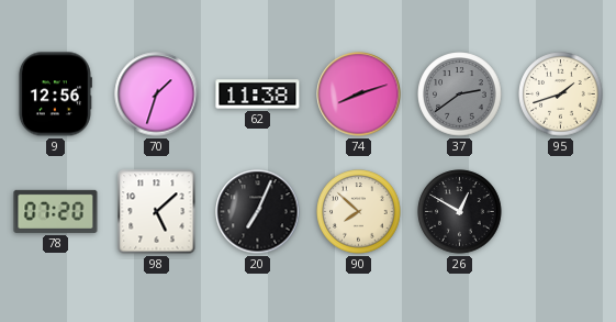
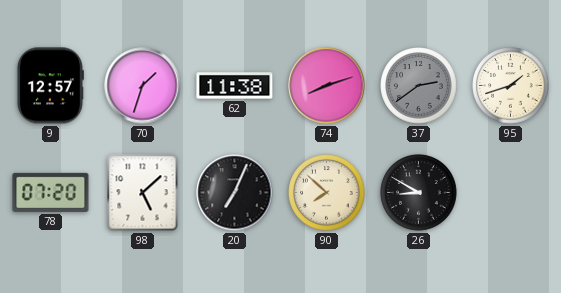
9: 12:56 -> 12:57 (50, 86)
26: 12:50 -> 8:50 (419, 193)
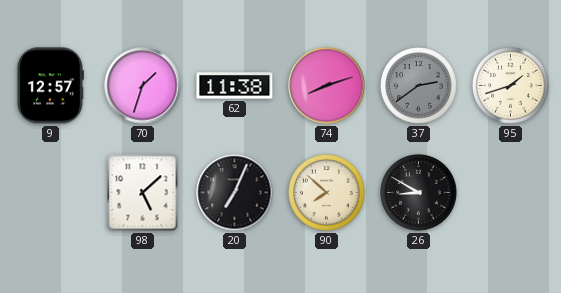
78: 07:20 -> none (51, 192)
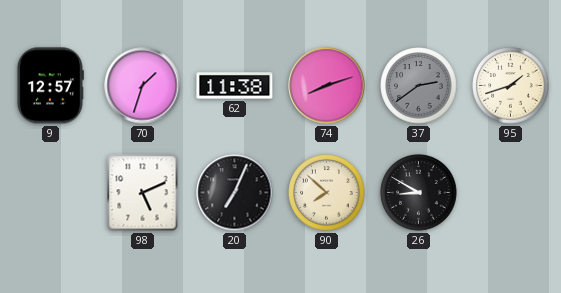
98: 5:08 -> 5:11 (143, 193)
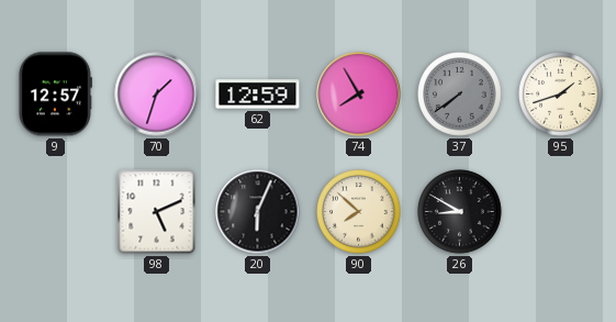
62: 11:38 -> 12:59 (258, 95)
74: 8:12 -> 7:55 (359, 95)
37: 2:39 -> 7:39 (460, 95)
20: 7:04 -> 6:04 (258, 212)
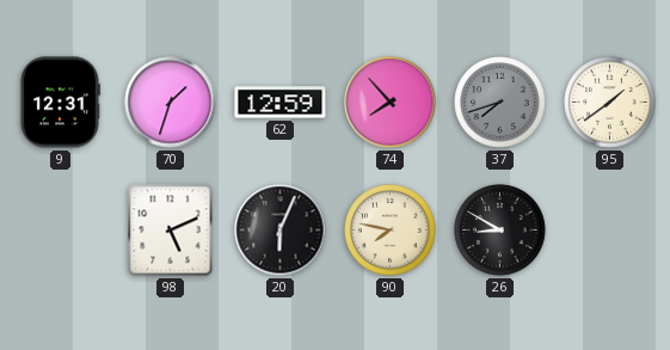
9: 12:57 -> 12:31 (60, 103)
74: 7:55 -> 7:53 (391, 103)
37: 7:39 -> 7:42 (500, 103)
95: 1:42 -> 1:39 (610, 103)
90: 7:52 -> 7:47 (391, 231)
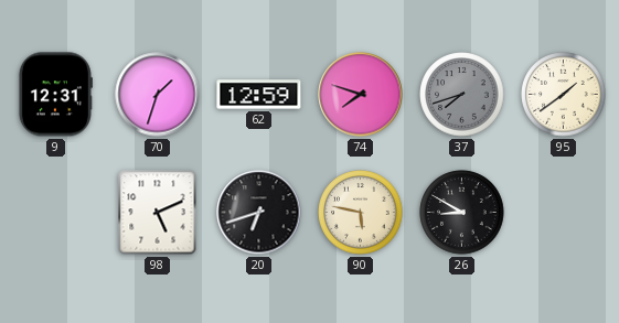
74: 7:53 -> 7:48 (361, 95)
20: 6:04 -> 6:42 (259, 213)
90: 7:47 -> 5:47 (361, 213)
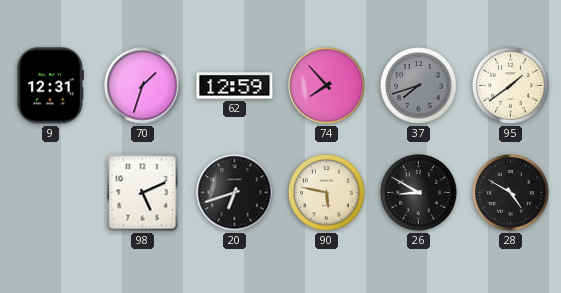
74: 7:48 -> 7:53 (327, 86)
28: none -> 4:50 (511, 193)
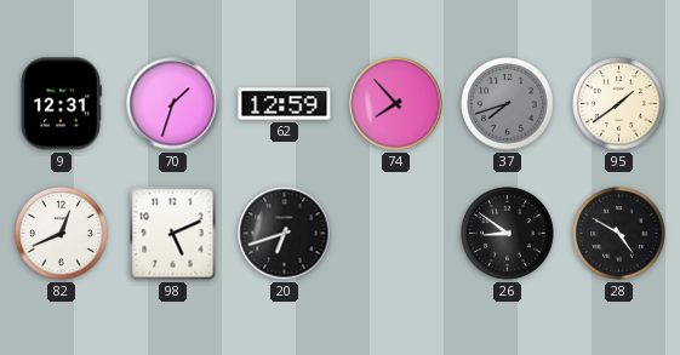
82: none -> 12:41 (62, 234)
90: 5:47 -> none (327, 193)
26: 8:50 -> 8:51 (508, 234)
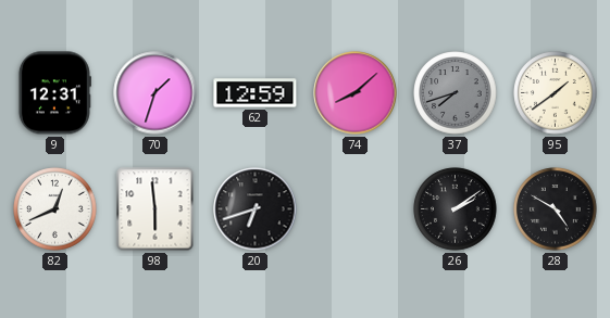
74: 7:53 -> 8:08 (356, 93)
98: 5:11 -> 5:59 (155, 209)
26: 8:51 -> 2:09 (456, 209)
